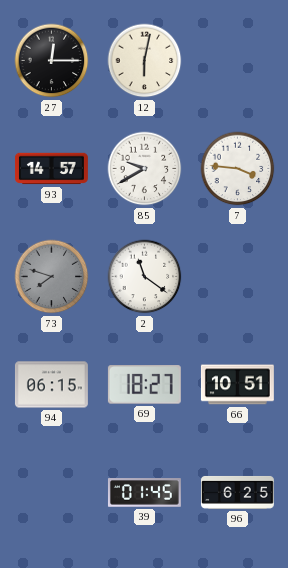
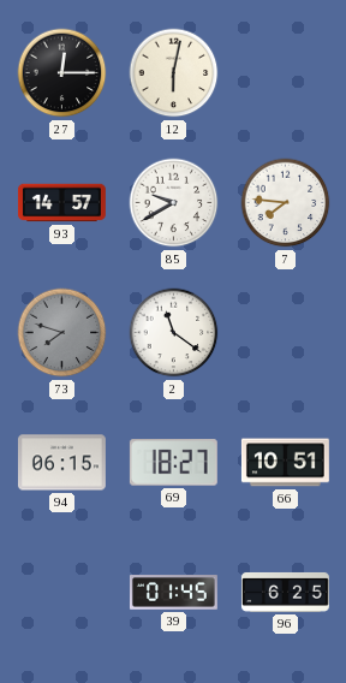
7: 3:46 -> 7:46 (286, 203)
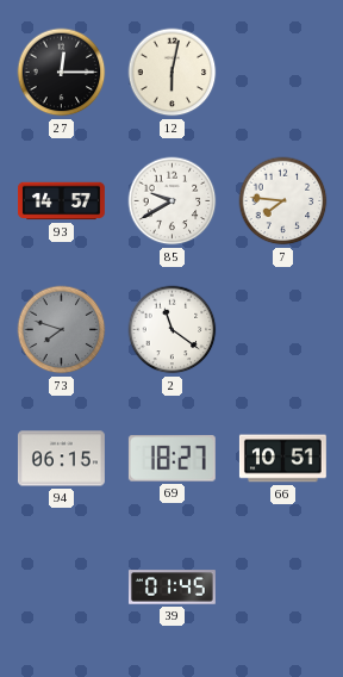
96: 6:25 -> none (285, 592)
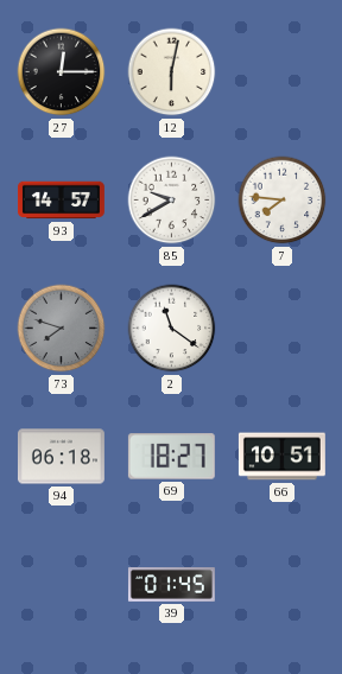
94: 06:15 -> 06:18 (61, 457)
